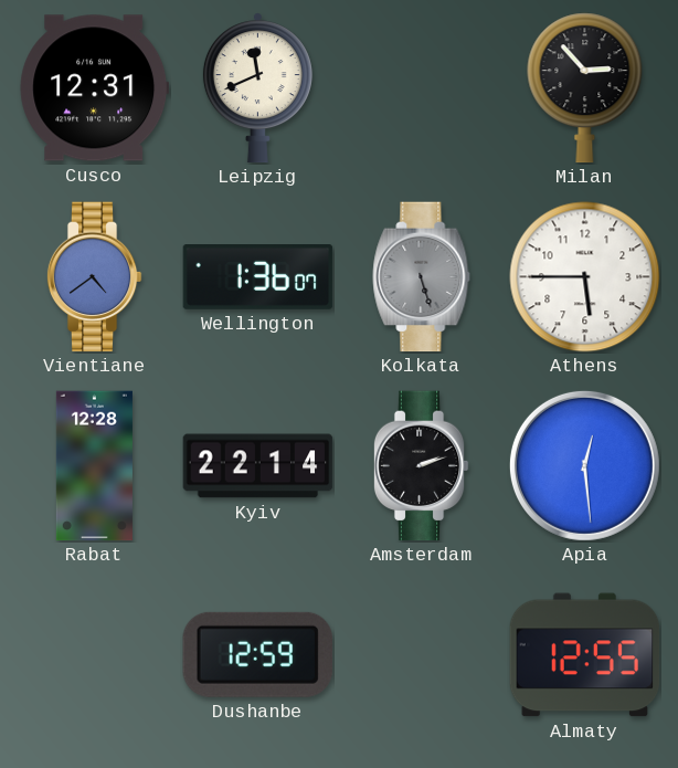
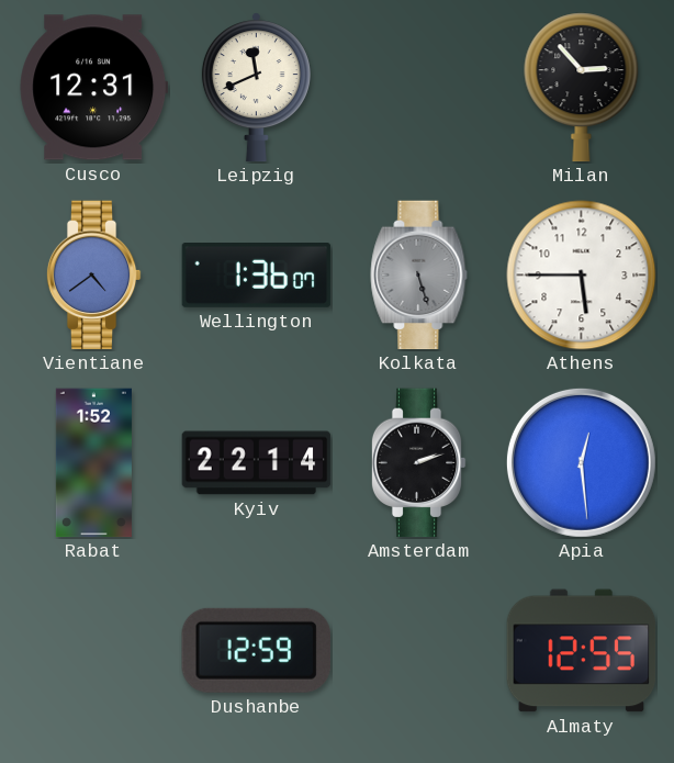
Rabat: 12:28 -> 1:52 (93, 463)
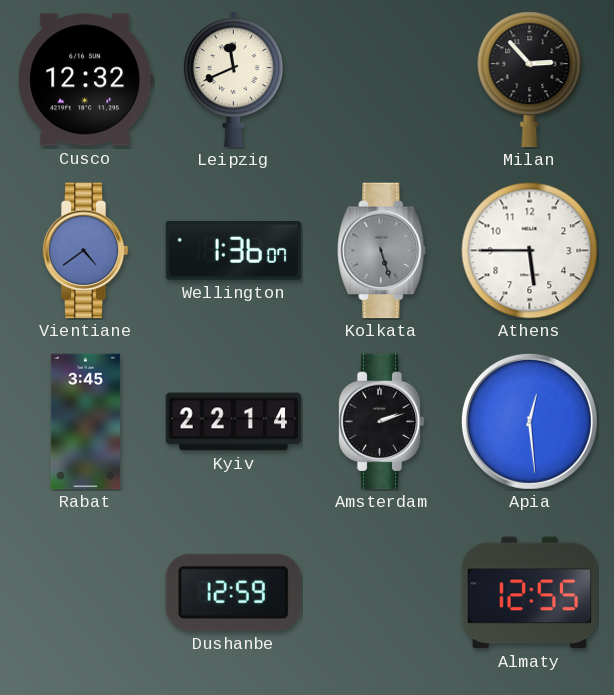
Cusco: 12:31 -> 12:32 (86, 80)
Rabat: 1:52 -> 3:45 (85, 422)
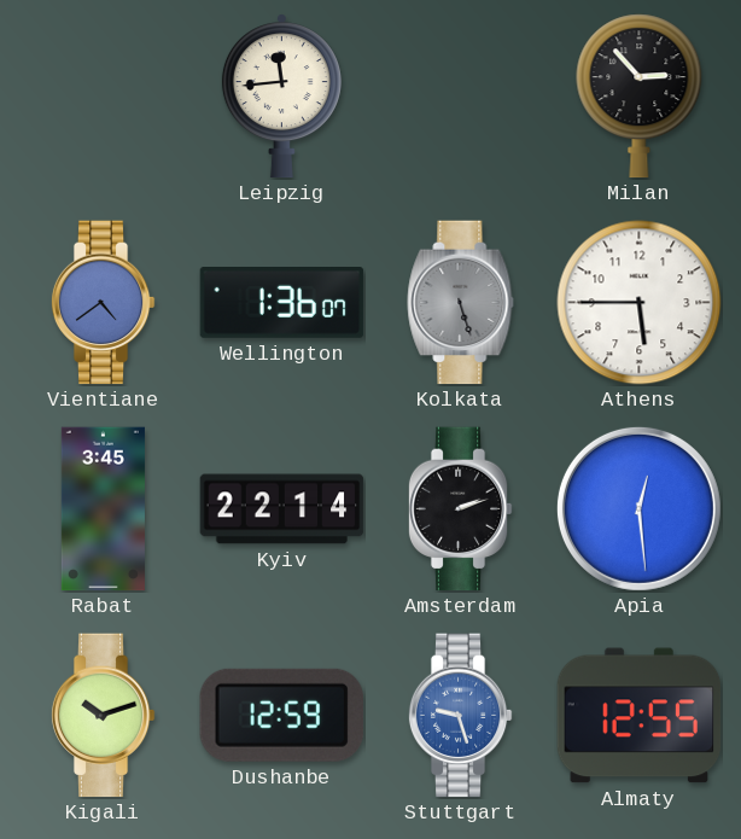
Cusco: 12:32 -> none (86, 80)
Leipzig: 11:41 -> 11:44 (281, 97)
Kigali: none -> 10:12 (103, 716)
Stuttgart: none -> 9:27 (460, 716)
